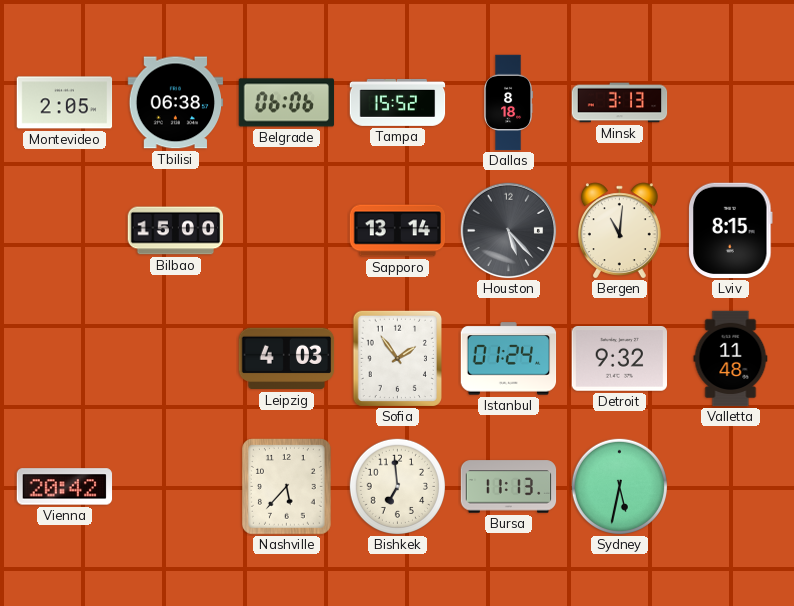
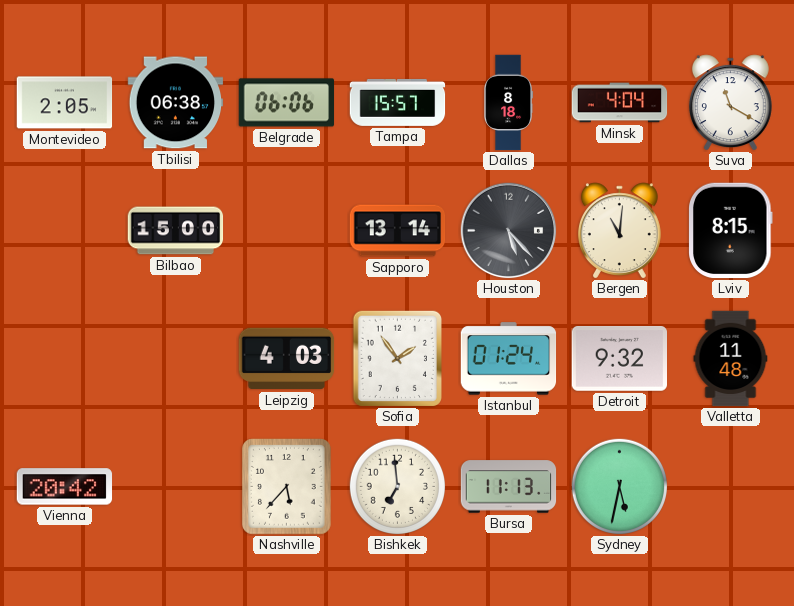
Tampa: 15:52 -> 15:57 (398, 102)
Minsk: 3:13 -> 4:04 (620, 103)
Suva: none -> 11:20 (730, 102)
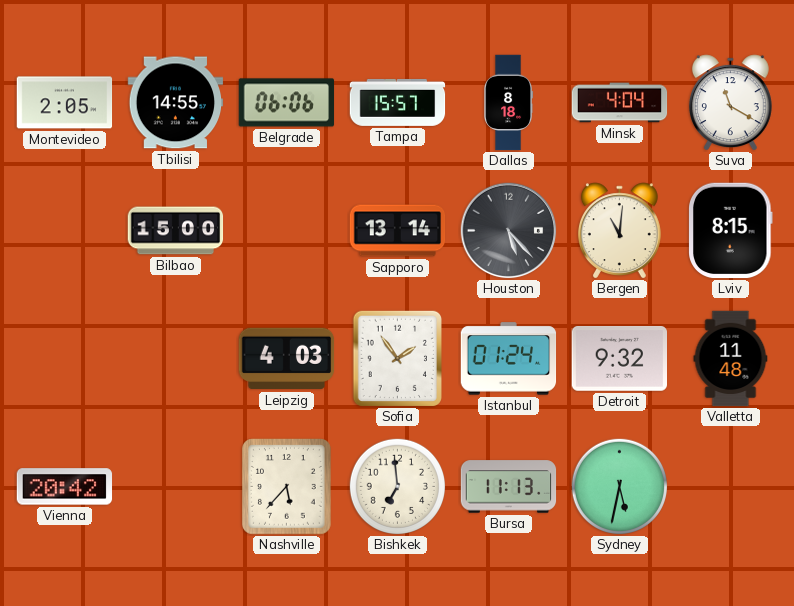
Tbilisi: 06:38 -> 14:55 (176, 103)
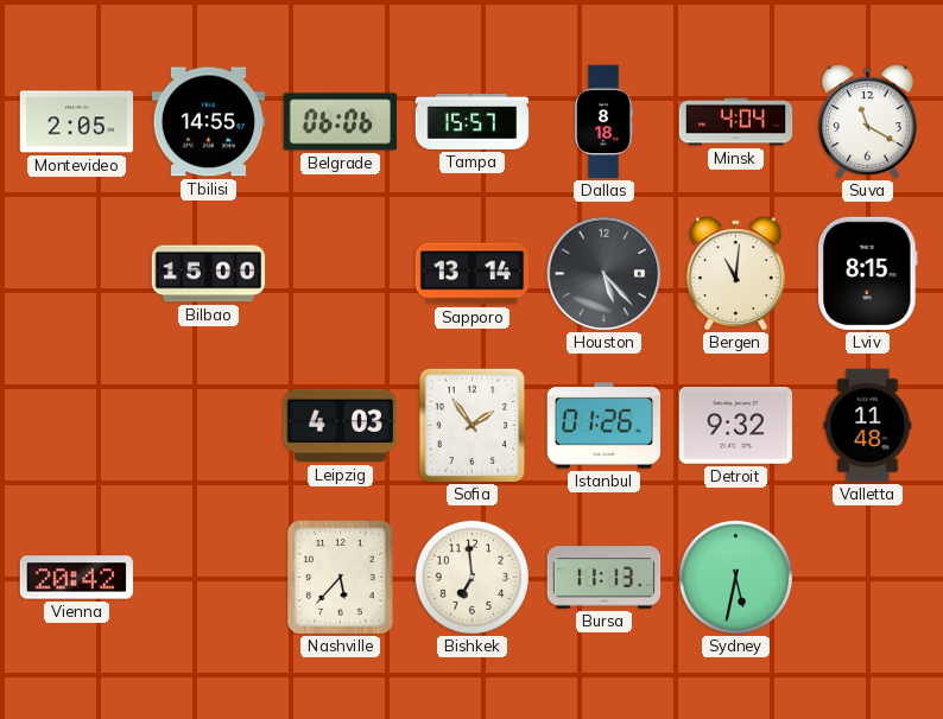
Istanbul: 01:24 -> 01:26 (605, 426)
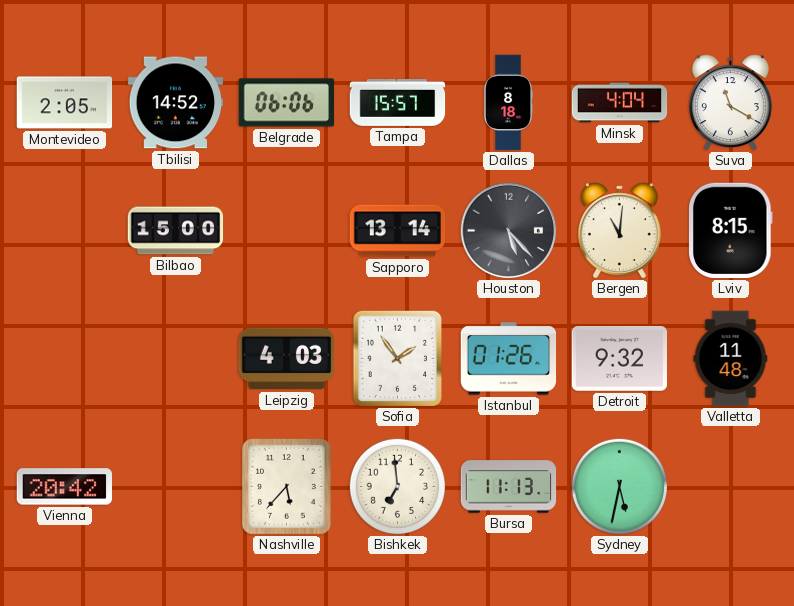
Tbilisi: 14:55 -> 14:52 (176, 103)
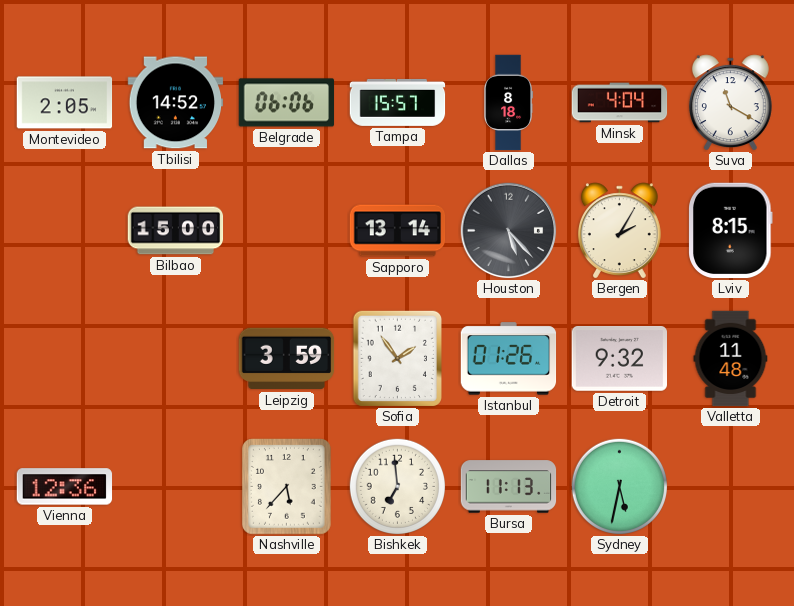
Bergen: 11:01 -> 2:05 (619, 230)
Leipzig: 4:03 -> 3:59 (287, 359)
Vienna: 20:42 -> 12:36 (65, 487)
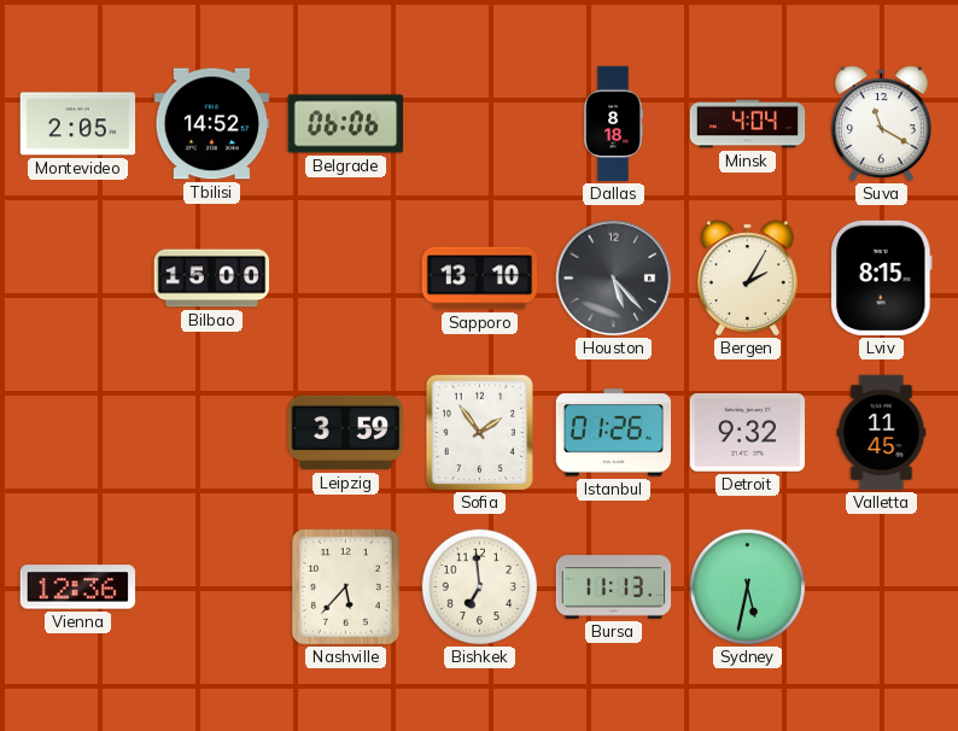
Tampa: 15:57 -> none (398, 102)
Sapporo: 13:14 -> 13:10 (480, 279)
Valletta: 11:48 -> 11:45 (882, 433)
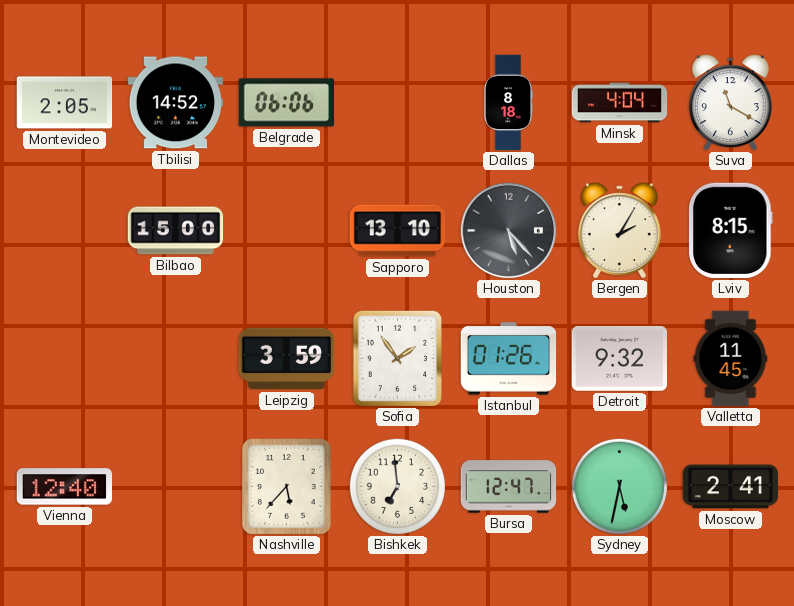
Vienna: 12:36 -> 12:40 (65, 487)
Bursa: 11:13 -> 12:47 (509, 487)
Moscow: none -> 2:41 (731, 487)
